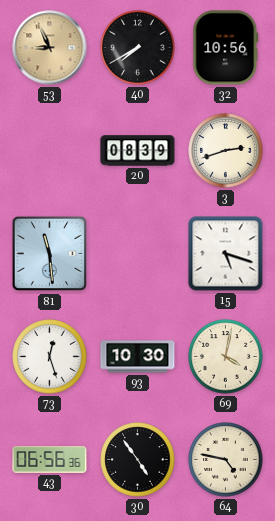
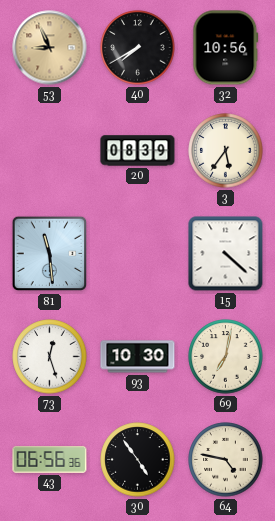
3: 2:42 -> 5:36 (226, 151)
15: 5:18 -> 4:22 (226, 254)
69: 4:02 -> 7:02 (226, 357)
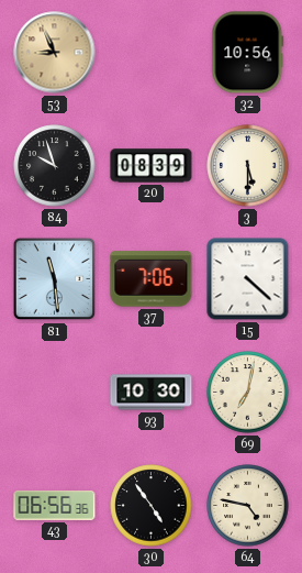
40: 7:40 -> none (138, 48)
84: none -> 9:57 (55, 166)
3: 5:36 -> 5:30 (248, 166)
37: none -> 7:06 (152, 279)
73: 12:27 -> none (50, 357)
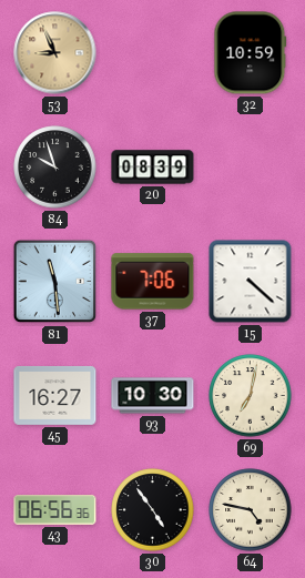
32: 10:56 -> 10:59 (251, 53)
3: 5:30 -> none (248, 166)
45: none -> 16:27 (55, 395)
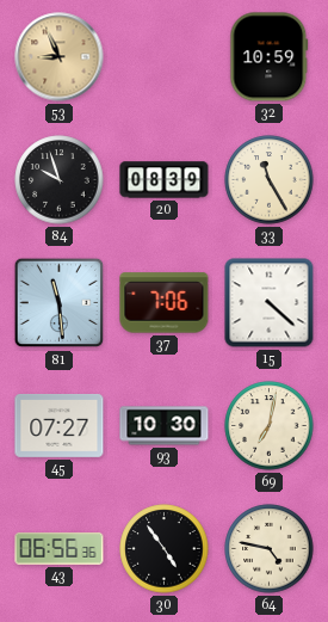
33: none -> 11:25 (270, 180)
45: 16:27 -> 07:27 (60, 425)
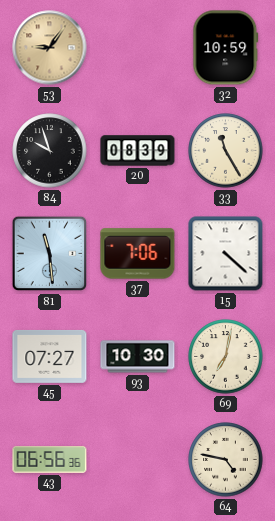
53: 8:56 -> 9:06 (50, 48)
30: 4:54 -> none (165, 549)
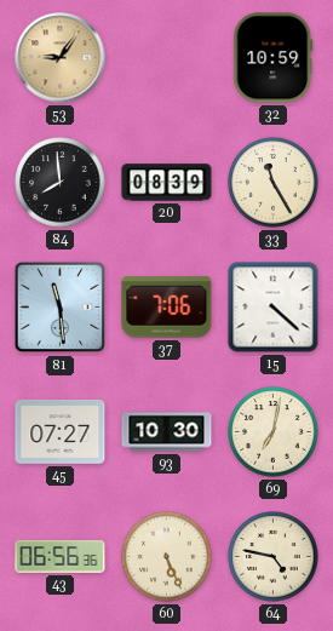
84: 9:57 -> 7:59 (61, 183)
60: none -> 5:26 (167, 557)
